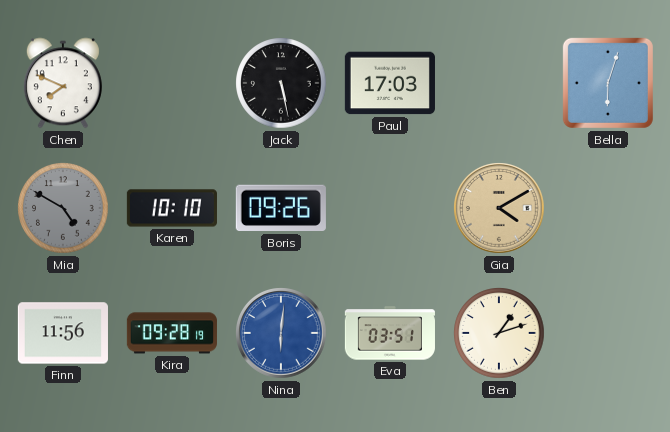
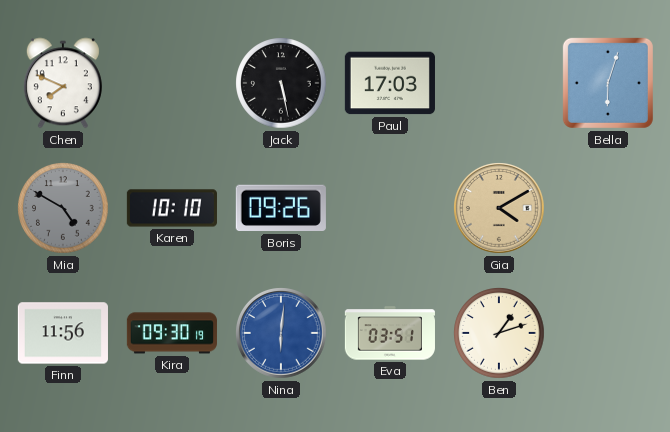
Kira: 09:28 -> 09:30 (172, 333)
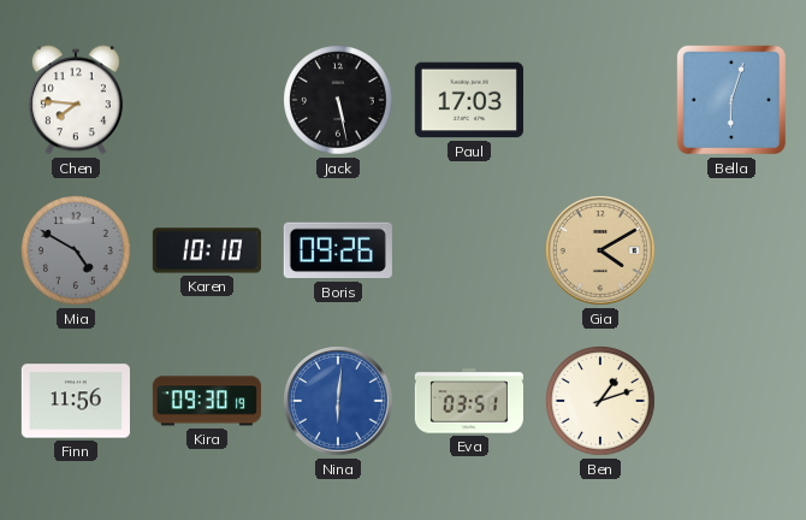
Chen: 7:49 -> 7:46 (76, 100)
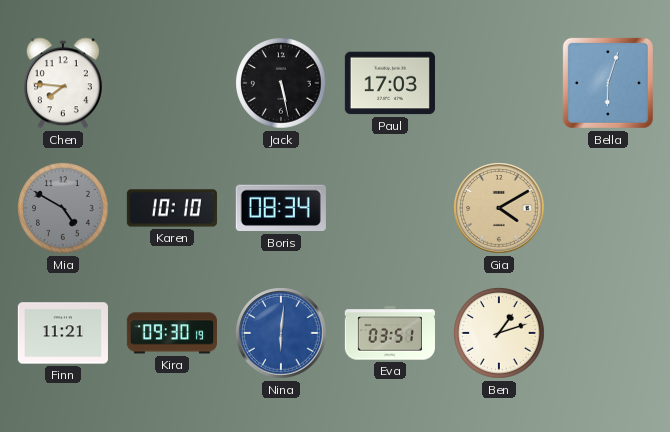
Boris: 09:26 -> 08:34 (281, 208)
Finn: 11:56 -> 11:21 (63, 333)
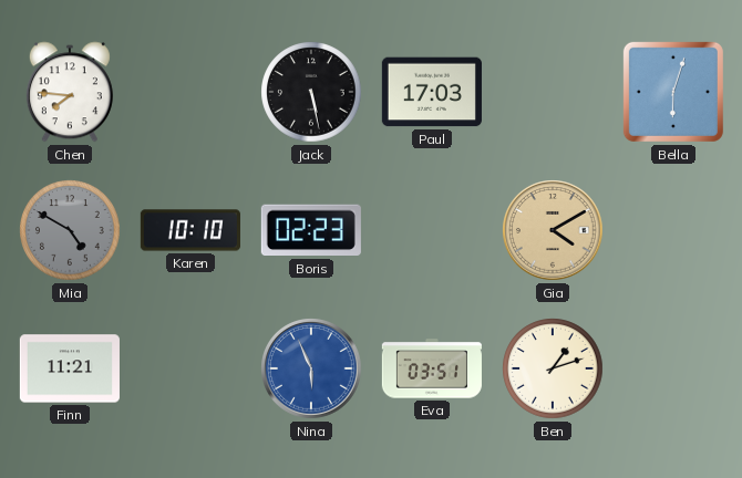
Boris: 08:34 -> 02:23 (311, 230)
Kira: 09:30 -> none (172, 333)
Nina: 6:01 -> 5:56 (311, 368)
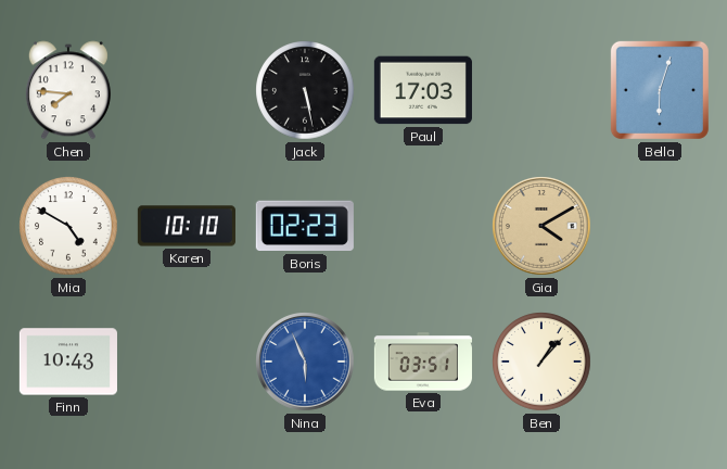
Mia dial: grey -> white (68, 226)
Finn: 11:21 -> 10:43 (68, 362)
Ben: 1:12 -> 1:07 (541, 362)
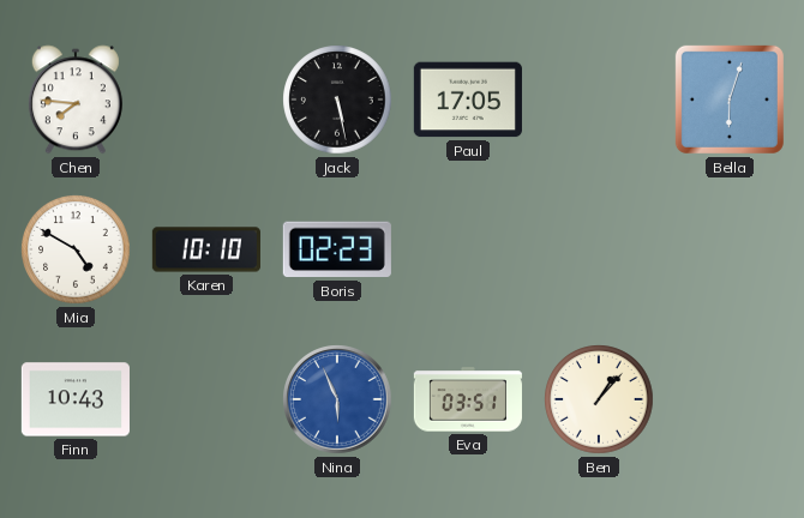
Paul: 17:03 -> 17:05 (468, 100)
Gia: 4:10 -> none (541, 226)
